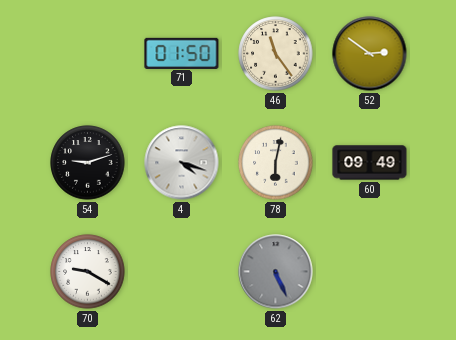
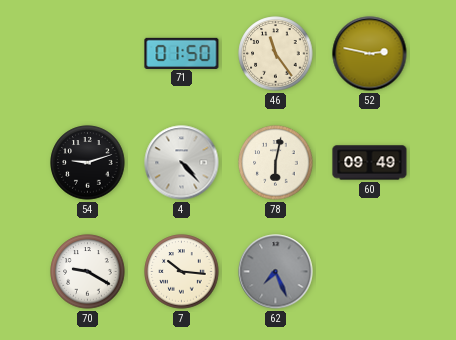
52: 2:51 -> 2:47 (370, 54)
4: 4:18 -> 4:23 (182, 163)
7: none -> 10:16 (182, 272)
62: 5:26 -> 7:26 (276, 272)
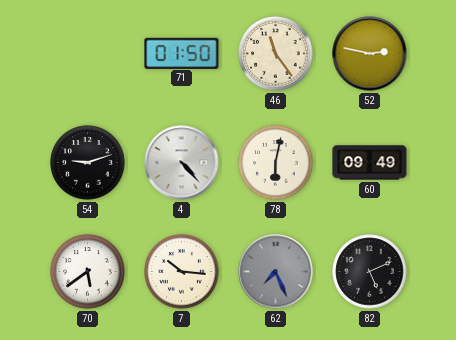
70: 9:20 -> 5:39 (88, 272)
82: none -> 5:11 (370, 272)
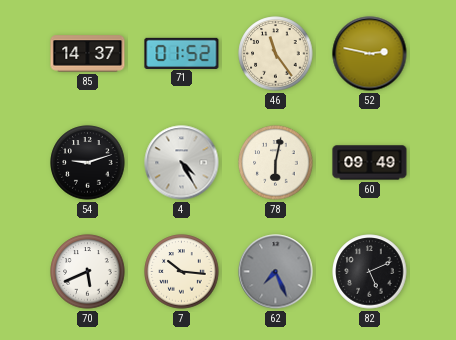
85: none -> 14:37 (88, 54)
71: 01:50 -> 01:52 (182, 53)
4: 4:23 -> 4:25 (182, 163)
70: 5:39 -> 5:41 (88, 272)
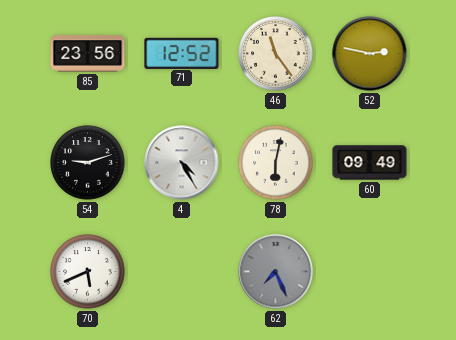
85: 14:37 -> 23:56 (88, 54)
71: 01:52 -> 12:52 (182, 53)
7: 10:16 -> none (182, 272)
82: 5:11 -> none (370, 272)
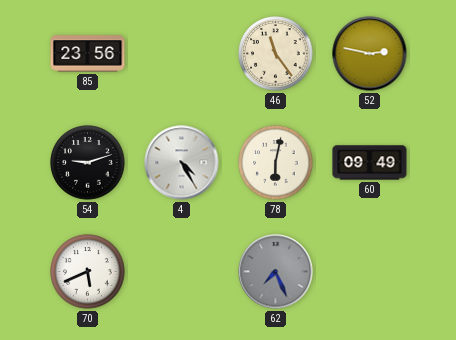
71: 12:52 -> none (182, 53)
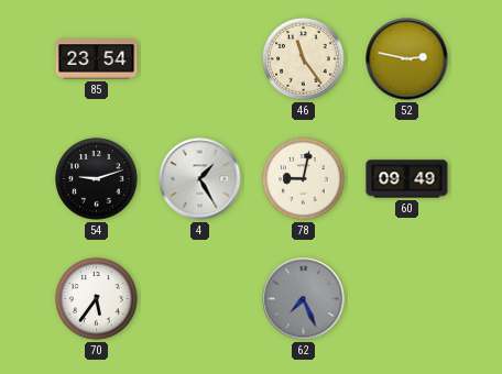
85: 23:56 -> 23:54 (97, 59)
4: 4:25 -> 1:25 (200, 179)
78: 6:02 -> 9:02 (304, 179)
70: 5:41 -> 5:36 (97, 299)
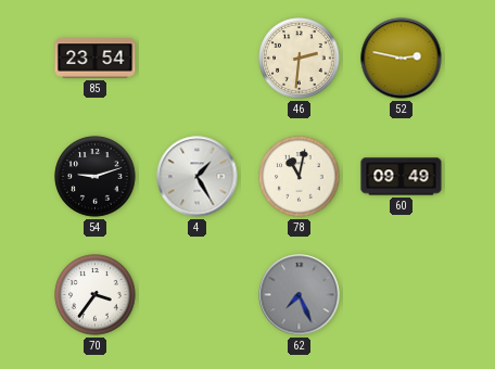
46: 11:24 -> 2:31 (300, 59)
78: 9:02 -> 11:02 (300, 177)
70: 5:36 -> 3:36 (96, 295)
